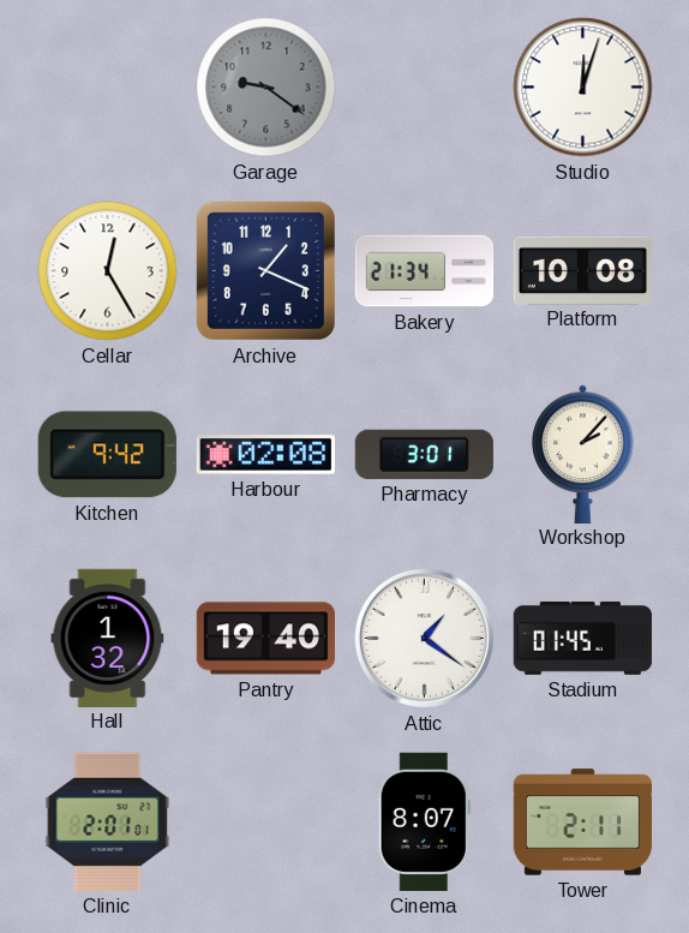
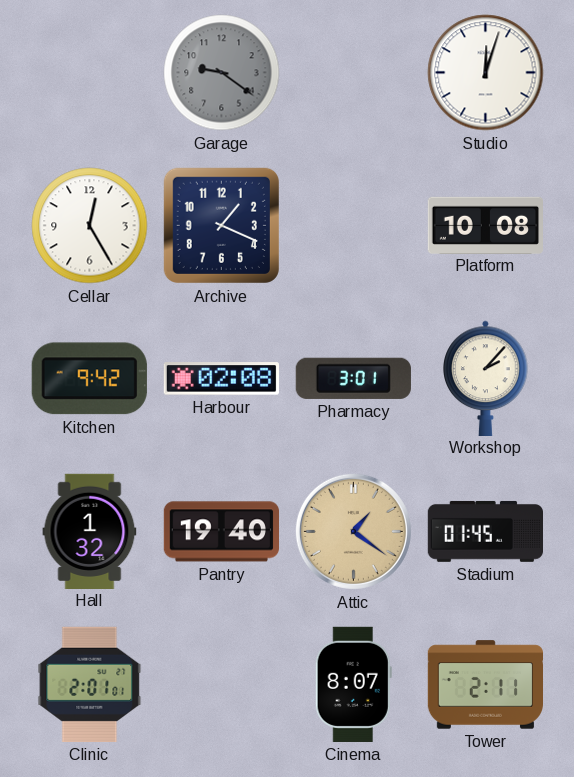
Bakery: 21:34 -> none (425, 271)
Attic dial: white -> champagne (353, 531)
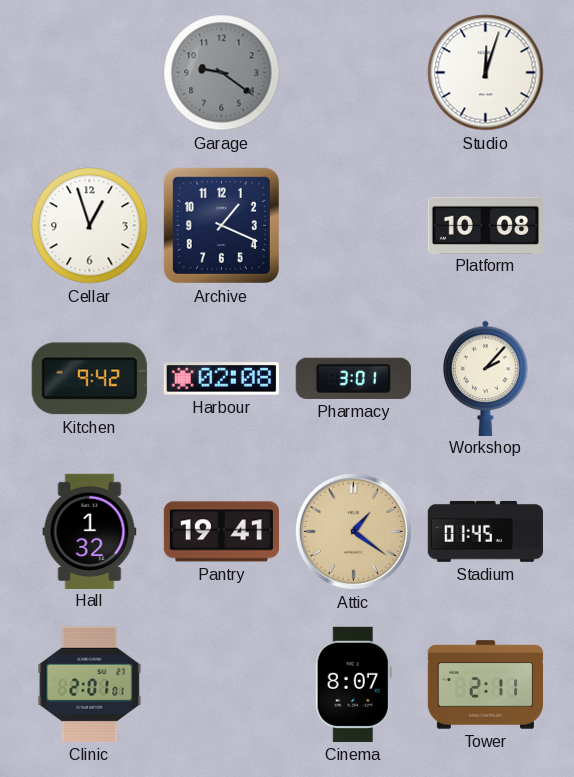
Cellar: 12:25 -> 12:57 (90, 226)
Pantry: 19:40 -> 19:41 (221, 532)
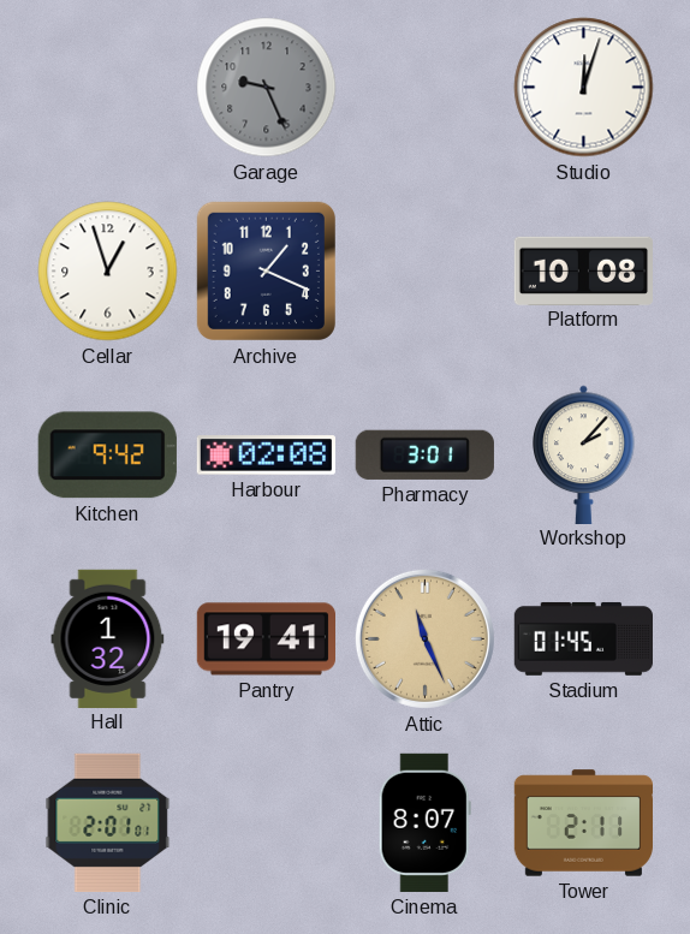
Garage: 9:21 -> 9:26 (267, 88)
Attic: 1:21 -> 11:26 (424, 638)
